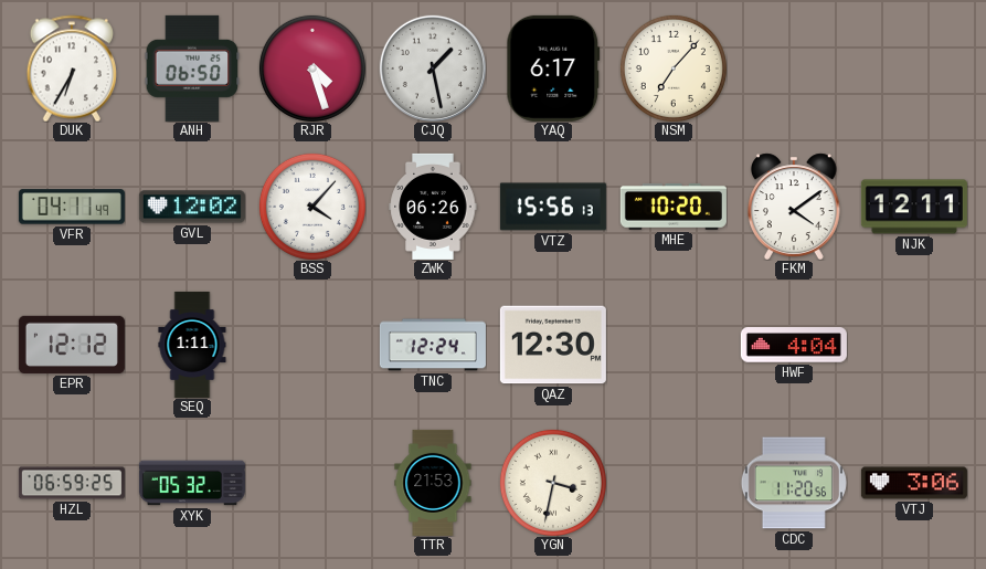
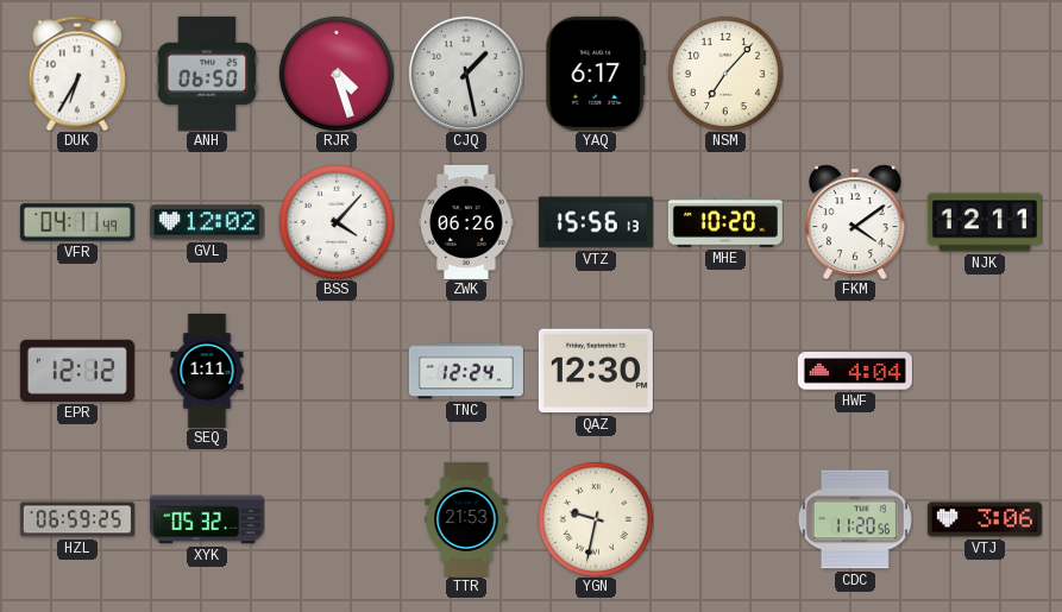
YGN: 3:32 -> 9:32 (596, 519)
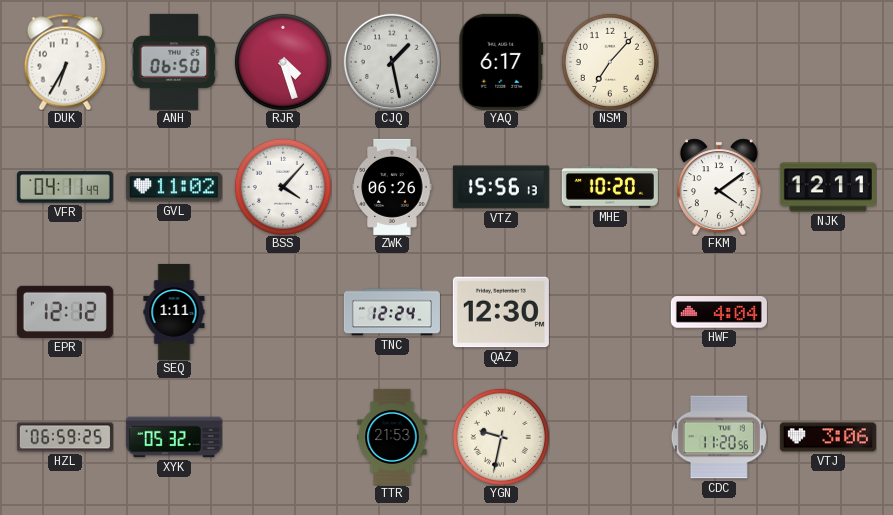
GVL: 12:02 -> 11:02 (174, 187)
